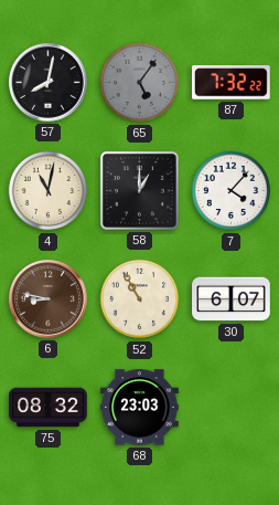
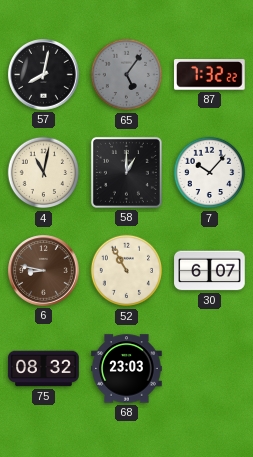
7: 4:07 -> 10:07 (210, 173)
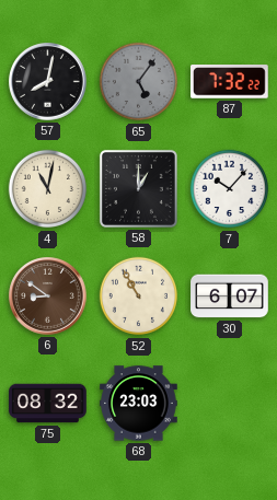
6: 8:47 -> 8:51 (48, 296)
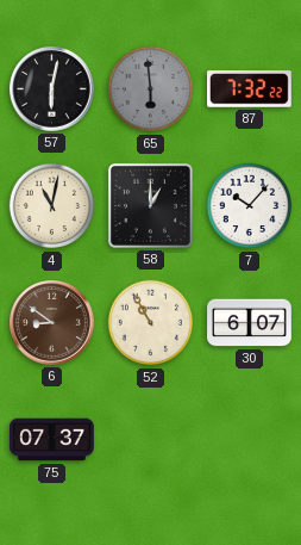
57: 8:02 -> 6:02 (52, 89)
65: 5:06 -> 5:59 (151, 89)
75: 08:32 -> 07:37 (52, 440)
68: 23:03 -> none (139, 404)
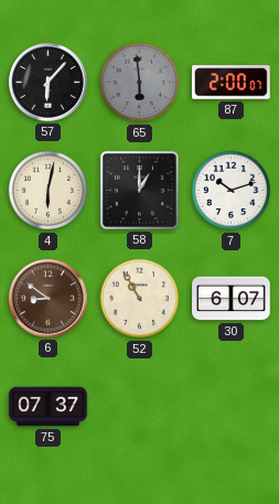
57: 6:02 -> 6:07 (49, 83)
87: 7:32 -> 2:00 (232, 83)
4: 11:02 -> 6:02 (49, 191)
7: 10:07 -> 10:12 (232, 191)
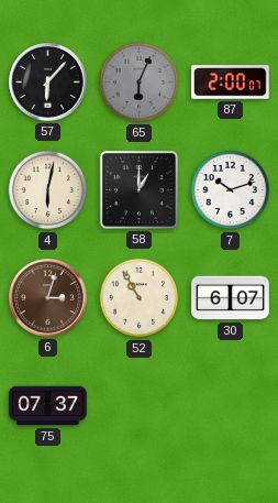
65: 5:59 -> 6:04 (140, 83)
6: 8:51 -> 3:03 (48, 298)
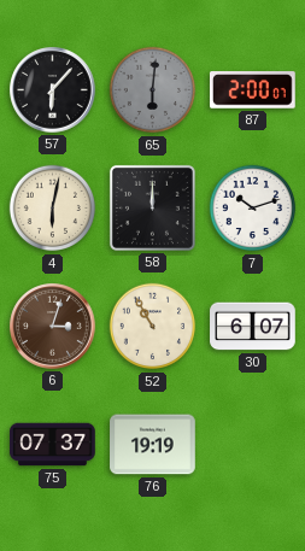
65: 6:04 -> 6:01 (153, 90)
58: 1:00 -> 12:00 (152, 207)
76: none -> 19:19 (153, 445)
